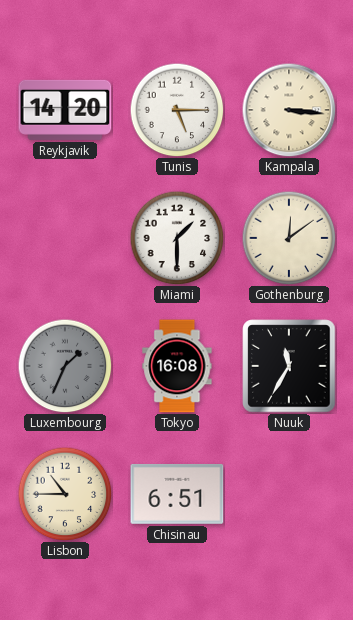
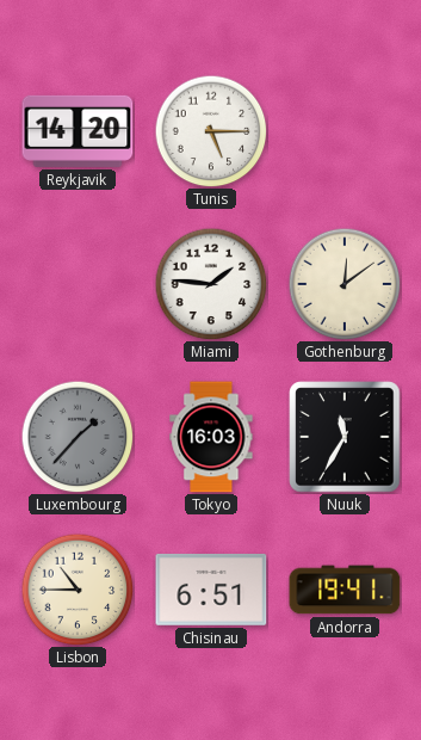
Kampala: 3:16 -> none (289, 110)
Miami: 1:30 -> 1:46 (211, 284)
Luxembourg: 1:34 -> 1:37 (78, 437)
Tokyo: 16:08 -> 16:03 (211, 437)
Andorra: none -> 19:41 (345, 590)
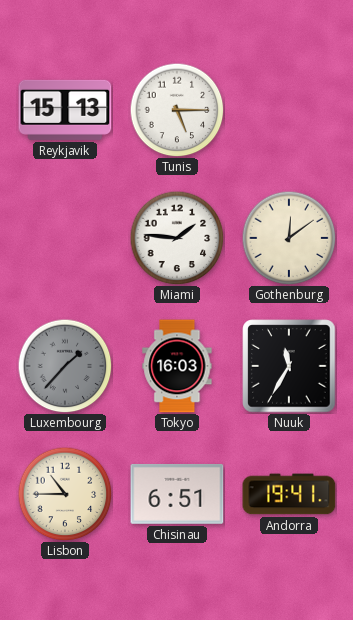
Reykjavik: 14:20 -> 15:13 (65, 110)
